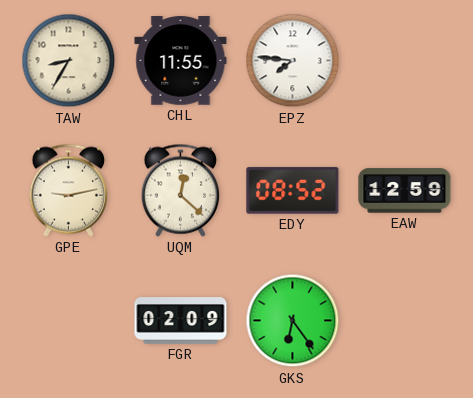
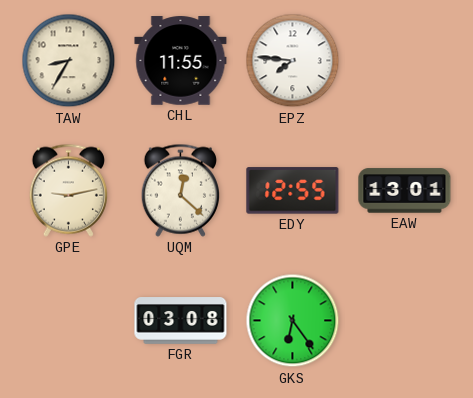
EDY: 08:52 -> 12:55 (293, 191)
EAW: 12:59 -> 13:01 (405, 191)
FGR: 02:09 -> 03:08 (181, 321)
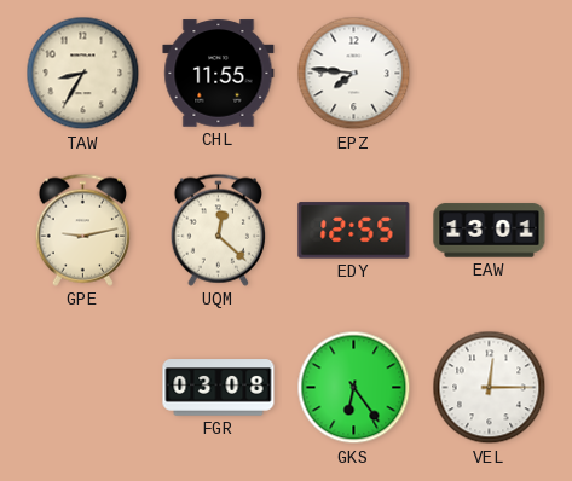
VEL: none -> 12:15 (490, 388)
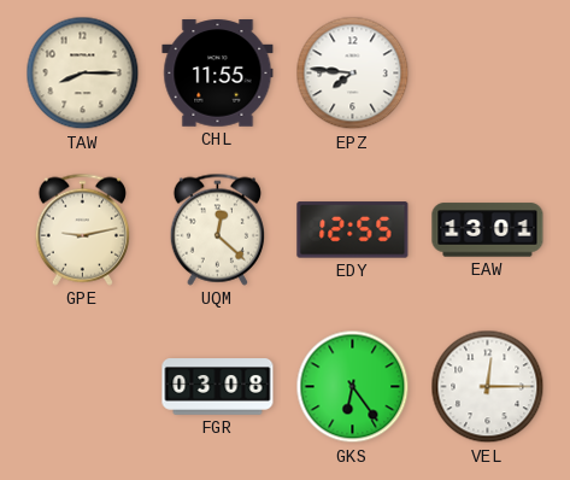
TAW: 8:35 -> 8:15 (83, 74)
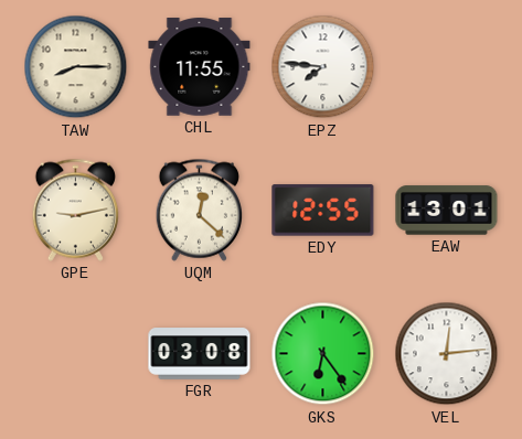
VEL: 12:15 -> 12:14 (447, 354)
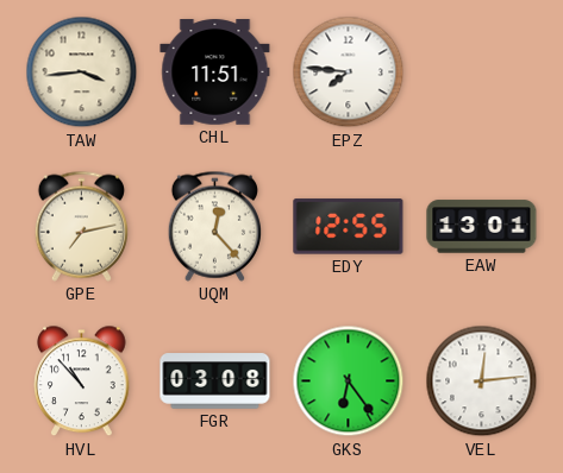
TAW: 8:15 -> 3:44 (82, 72)
CHL: 11:55 -> 11:51 (215, 72)
GPE: 9:13 -> 7:13 (81, 226)
UQM: 12:22 -> 12:23 (214, 226)
HVL: none -> 10:53 (82, 381)
